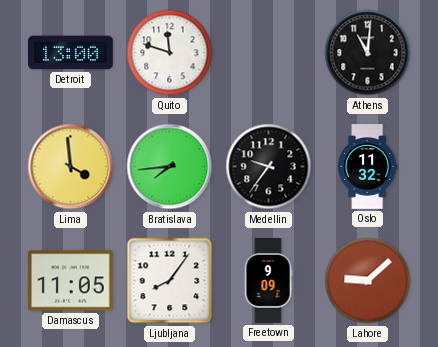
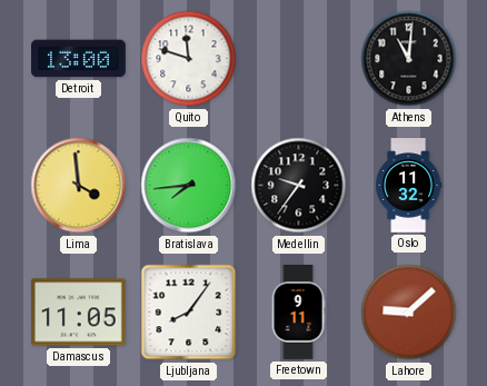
Freetown: 9:09 -> 9:11 (298, 313)
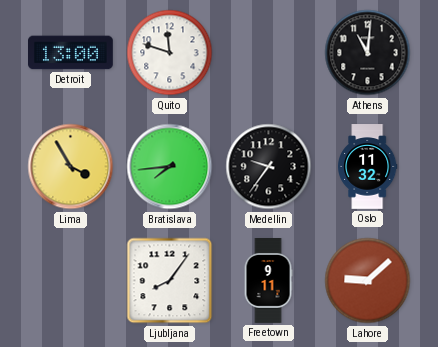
Lima: 3:59 -> 3:55 (71, 167)
Damascus: 11:05 -> none (78, 313)
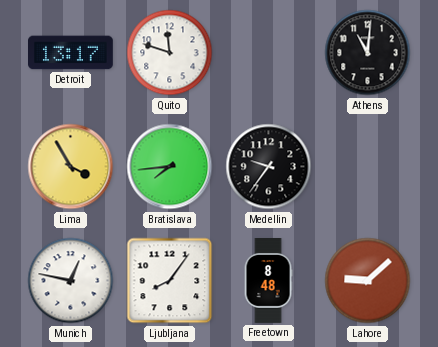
Detroit: 13:00 -> 13:17 (71, 53)
Oslo: 11:32 -> none (367, 167)
Munich: none -> 12:47 (71, 281)
Freetown: 9:11 -> 8:48 (268, 281)
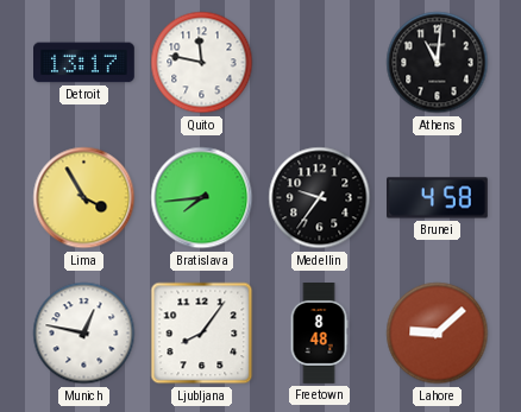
Quito: 11:48 -> 11:47 (202, 63)
Brunei: none -> 4:58 (438, 198)
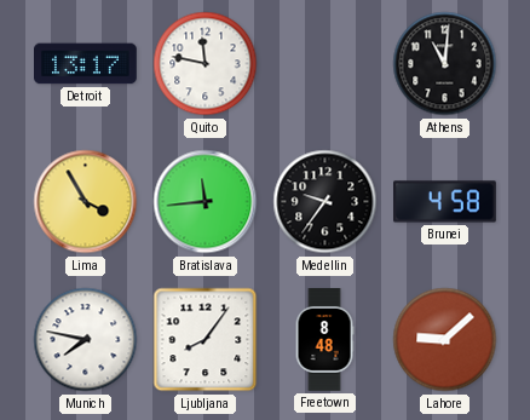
Bratislava: 7:44 -> 11:44 (206, 202)
Munich: 12:47 -> 7:47 (86, 340)
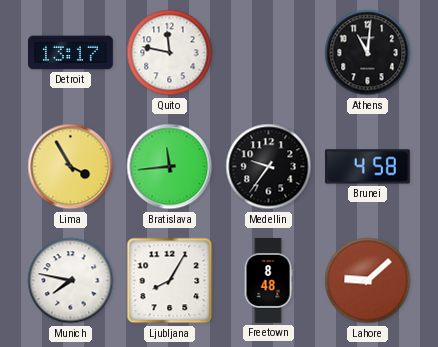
Ljubljana: 8:06 -> 8:05 (170, 281)
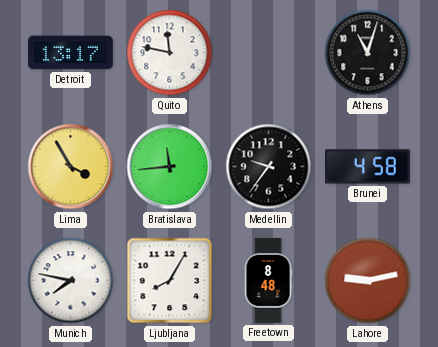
Athens: 11:01 -> 11:03 (368, 53)
Lahore: 9:08 -> 9:13 (368, 281)
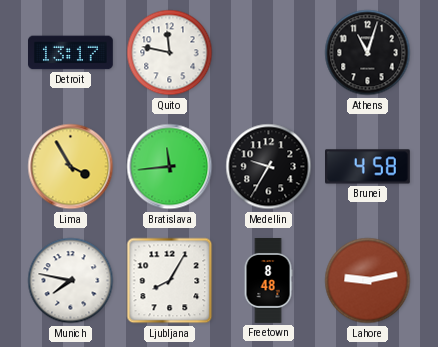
Medellin: 9:36 -> 9:35 (269, 167)
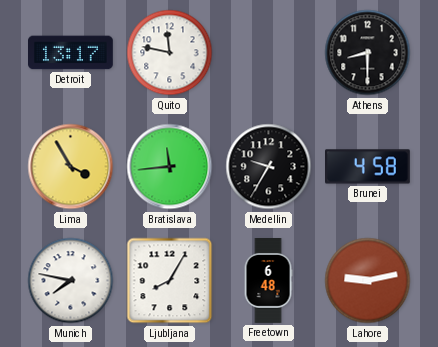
Athens: 11:03 -> 8:30 (368, 53)
Freetown: 8:48 -> 6:48 (268, 281)
